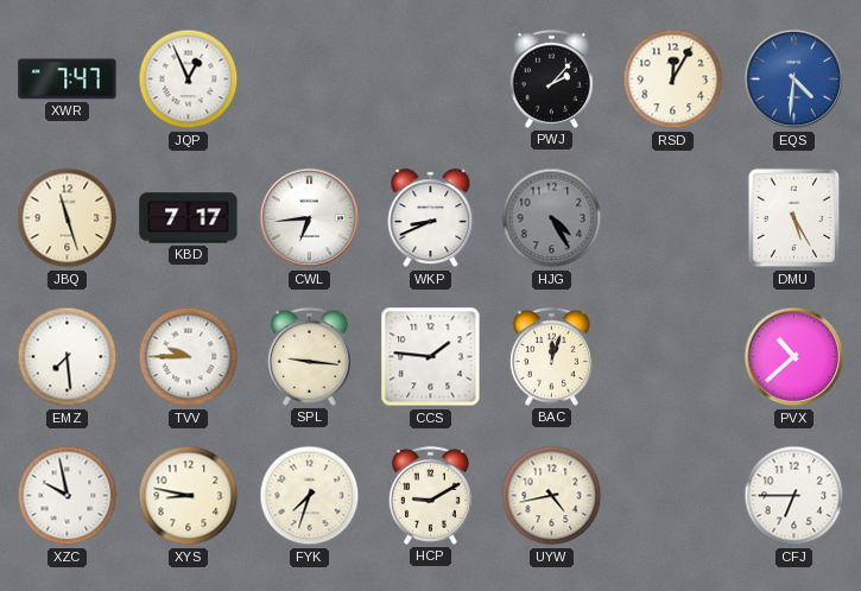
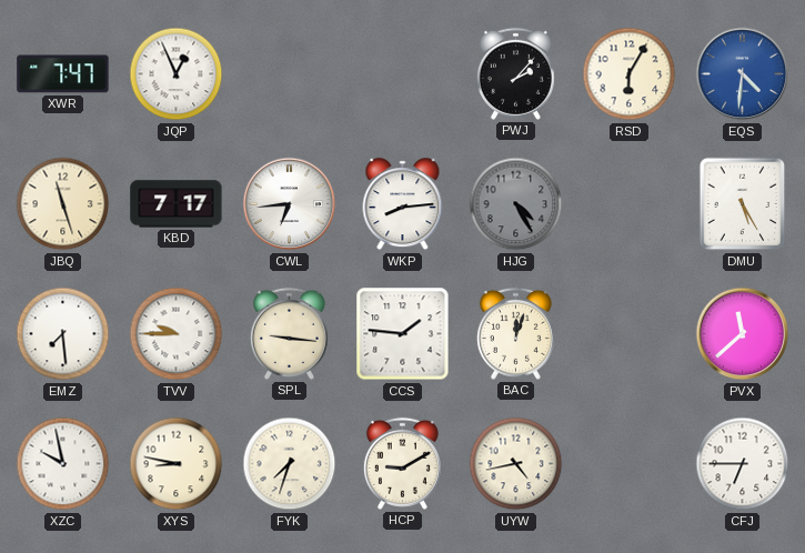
RSD: 12:05 -> 6:05 (630, 74)
WKP: 8:41 -> 8:14 (403, 204)
PVX: 10:38 -> 11:38 (743, 334)
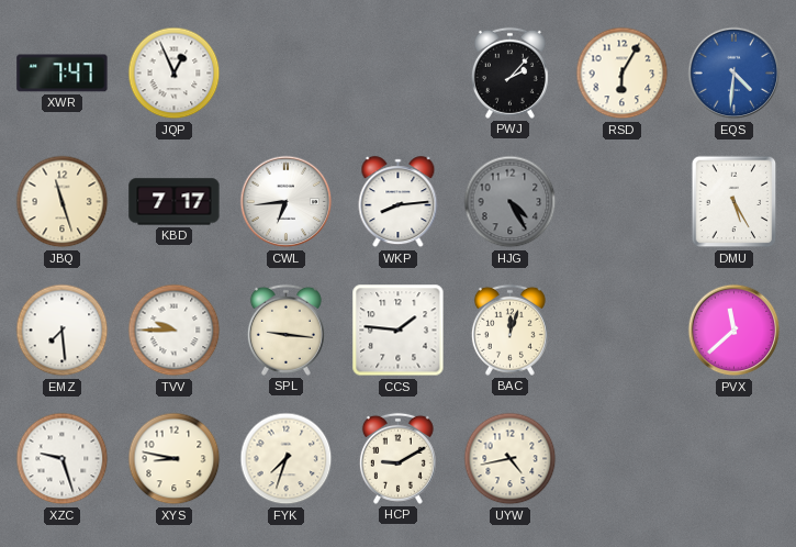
XZC: 9:58 -> 9:27 (63, 459)
CFJ: 6:45 -> none (743, 464)
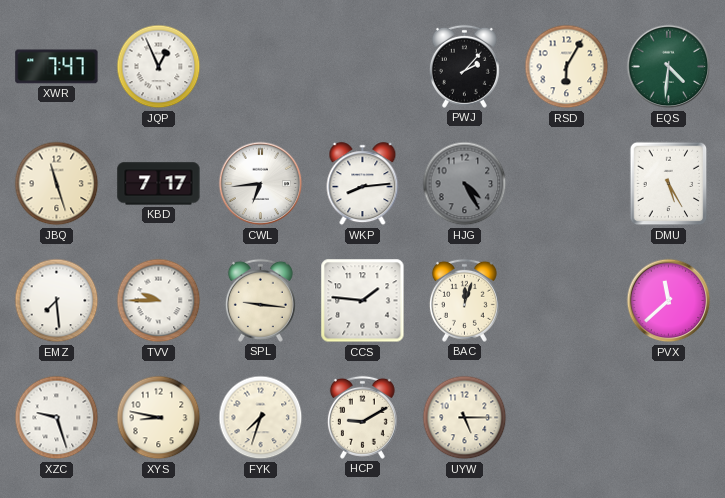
EQS dial: blue -> green (669, 67)
UYW: 4:43 -> 5:15 (465, 418)
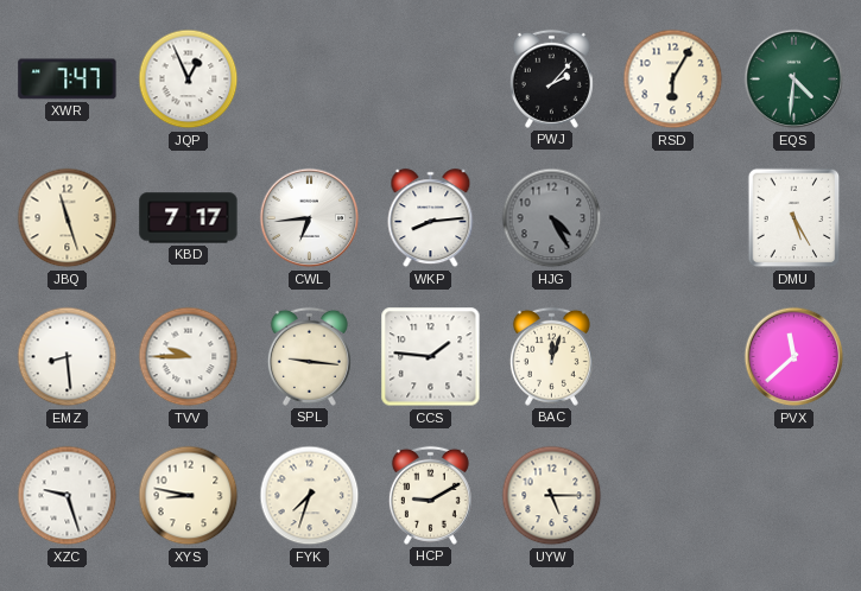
EMZ: 7:29 -> 8:29 (68, 357)
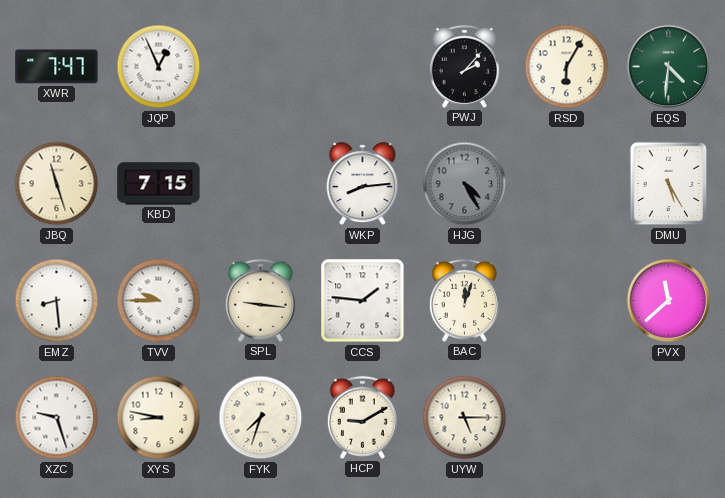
KBD: 7:17 -> 7:15 (159, 184)
CWL: 6:44 -> none (310, 218)
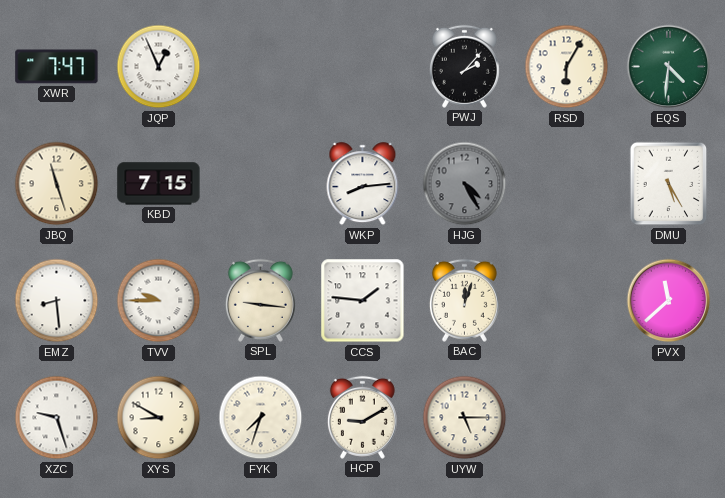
XYS: 8:47 -> 8:50 (159, 418)
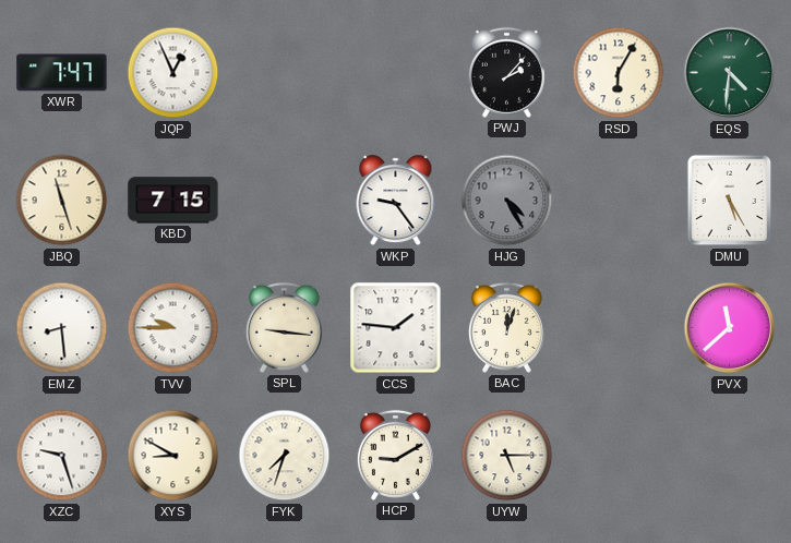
WKP: 8:14 -> 9:24 (396, 201)
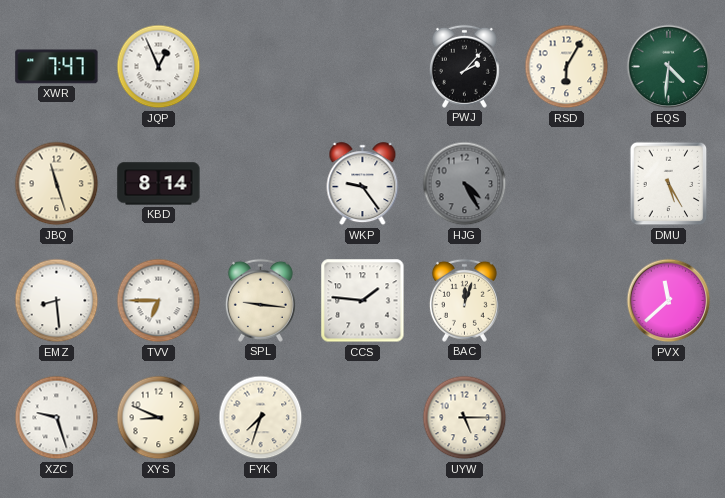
KBD: 7:15 -> 8:14 (159, 184)
TVV: 9:45 -> 6:45 (159, 301)
XYS: 8:50 -> 8:49 (159, 418)
HCP: 9:10 -> none (395, 455)
